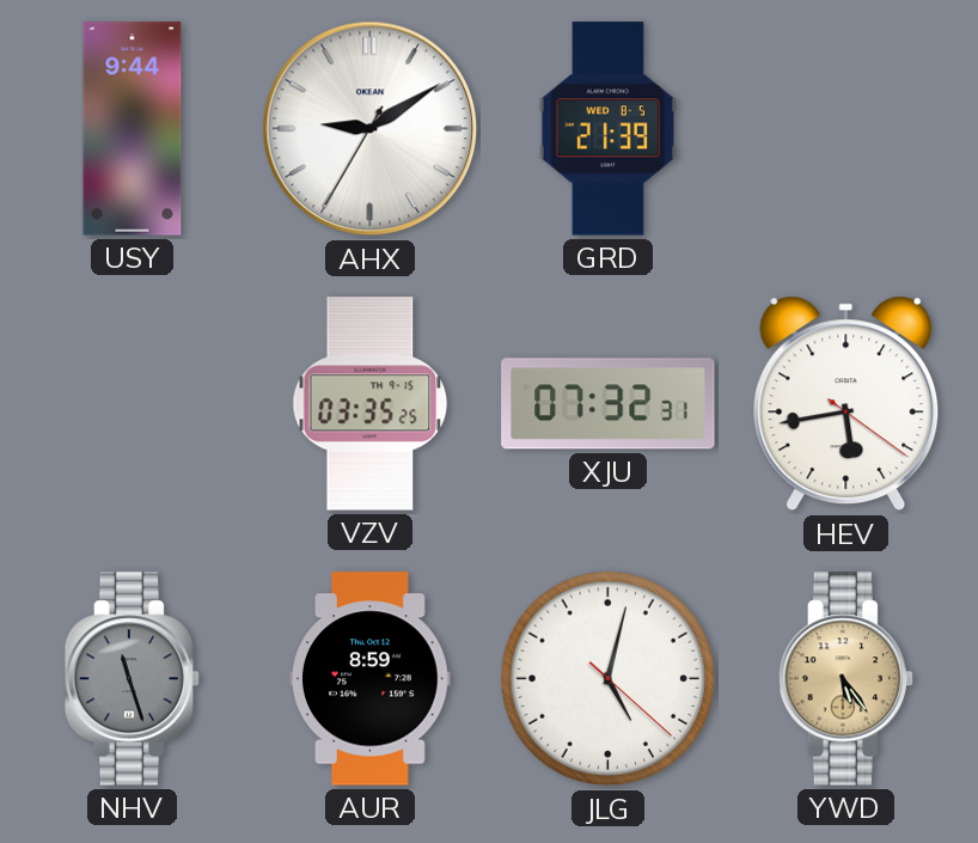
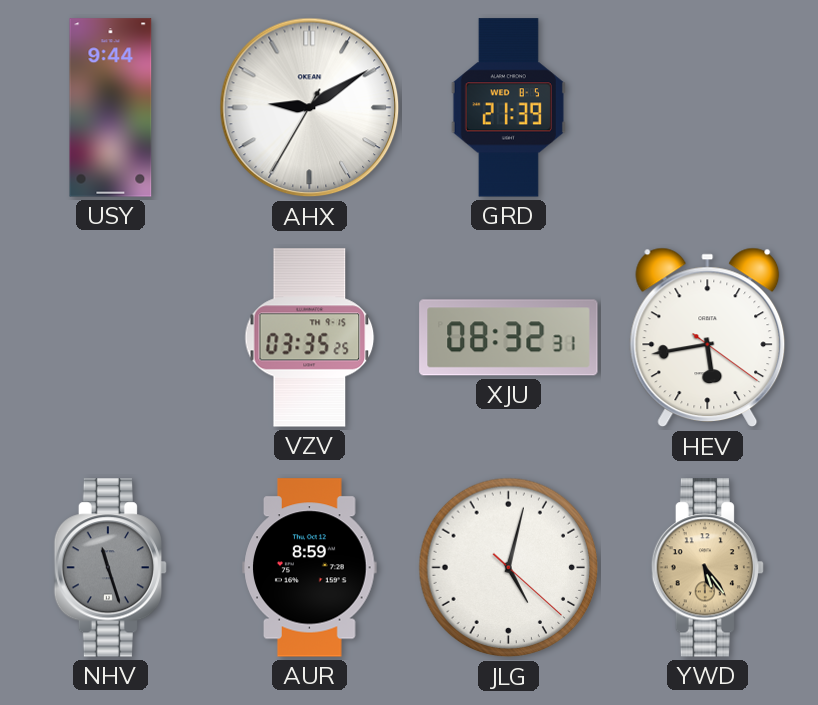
XJU: 07:32 -> 08:32 (509, 338)
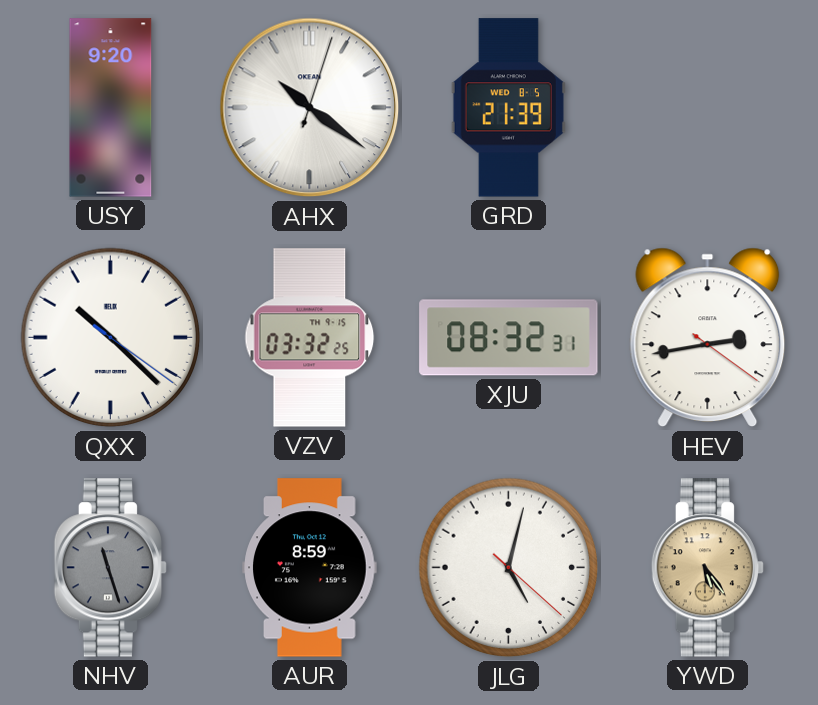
USY: 9:44 -> 9:20 (111, 108)
AHX: 9:09 -> 10:21 (310, 108)
QXX: none -> 10:22 (111, 338)
VZV: 03:35 -> 03:32 (310, 338)
HEV: 5:43 -> 2:43 (708, 338)
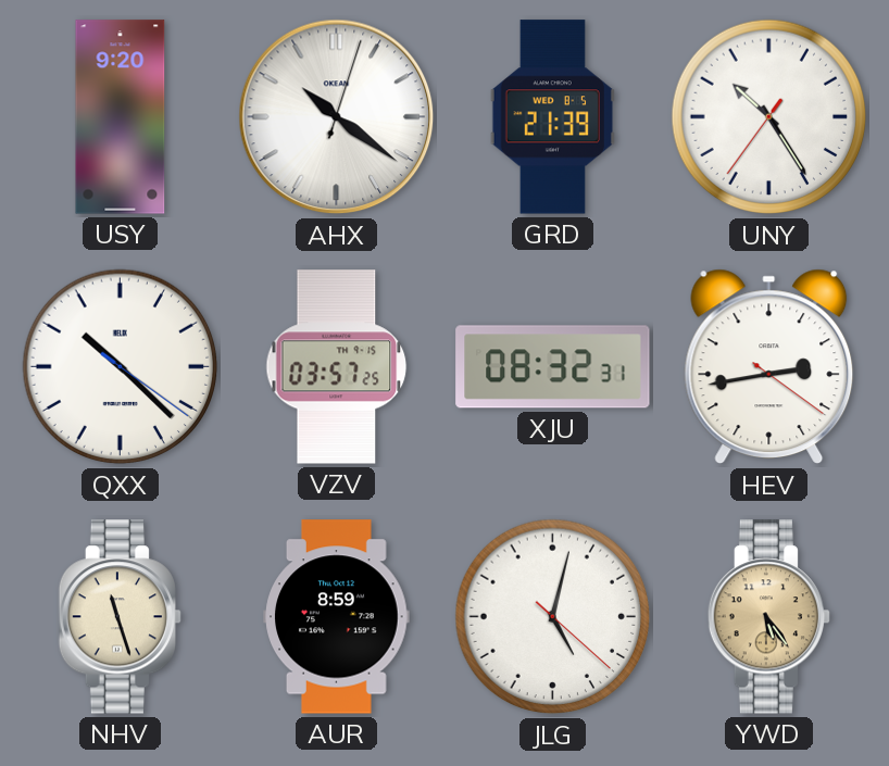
UNY: none -> 10:24 (769, 117)
VZV: 03:32 -> 03:57 (337, 367)
NHV dial: grey -> cream (121, 617)
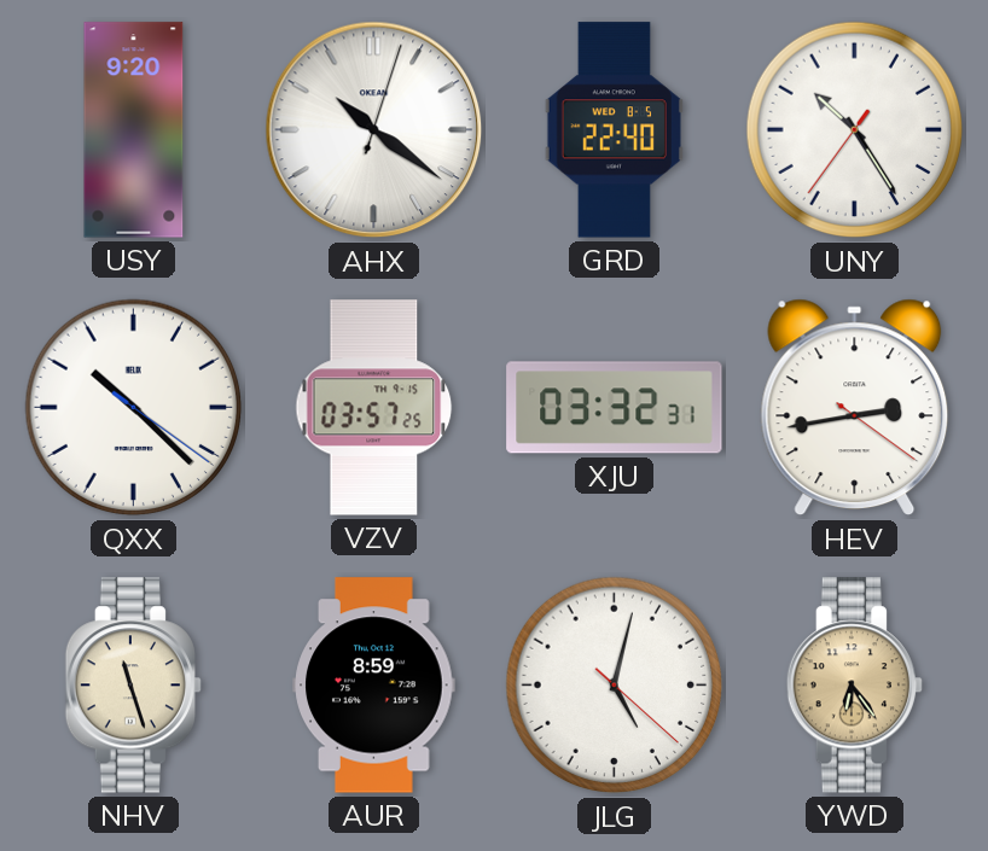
GRD: 21:39 -> 22:40 (614, 130)
XJU: 08:32 -> 03:32 (615, 408)
YWD: 5:24 -> 6:24 (855, 686)
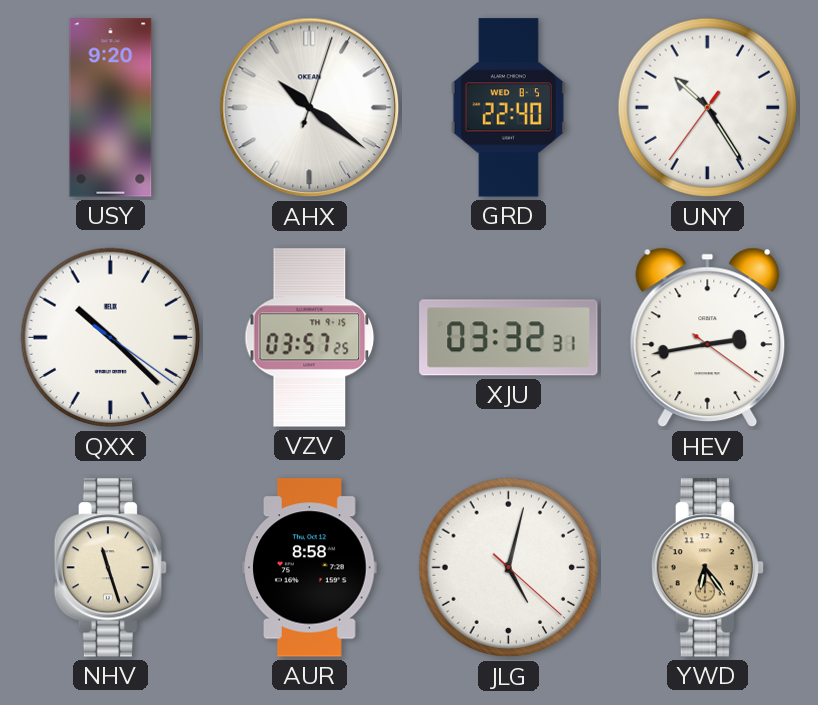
AUR: 8:59 -> 8:58 (310, 568)
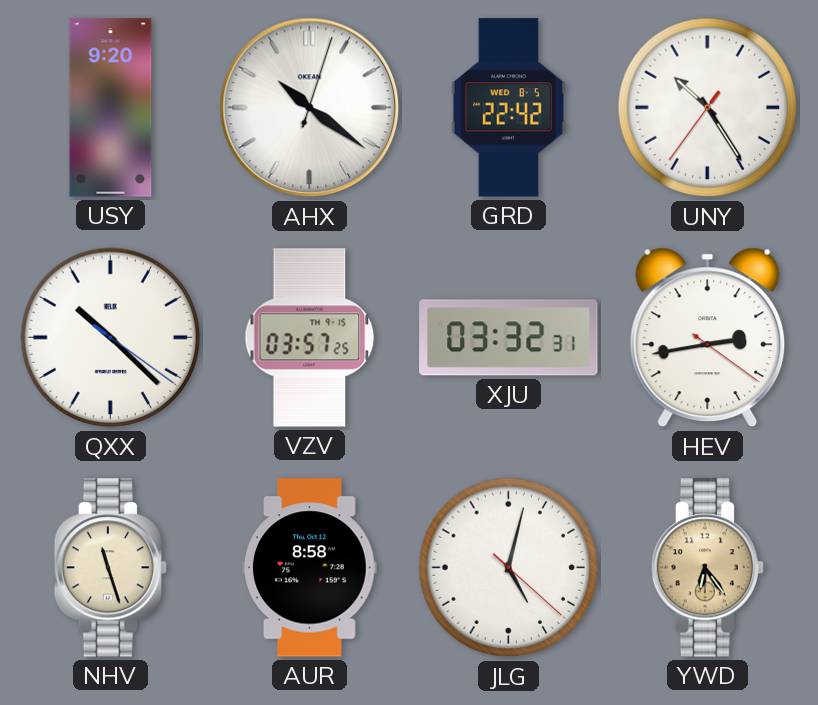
GRD: 22:40 -> 22:42 (508, 108)
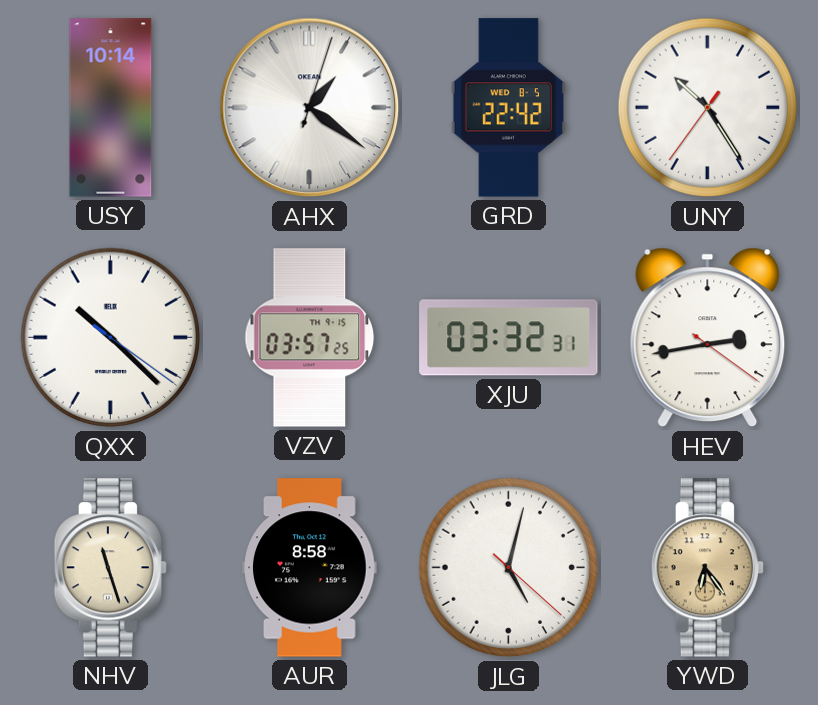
USY: 9:20 -> 10:14 (111, 108)
AHX: 10:21 -> 1:21 (310, 108)
